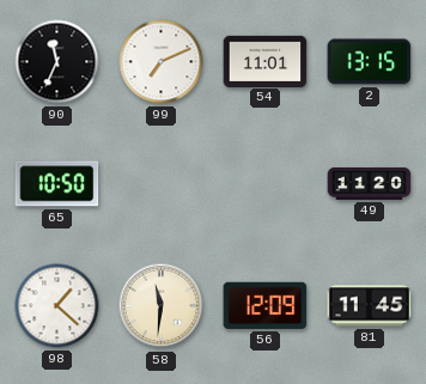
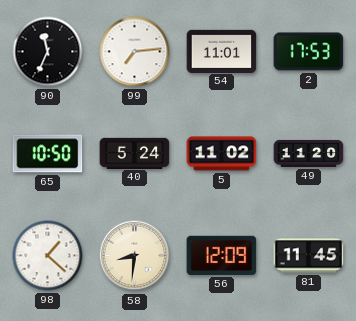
99: 7:11 -> 7:14 (135, 52)
2: 13:15 -> 17:53 (309, 52)
40: none -> 5:24 (135, 153)
5: none -> 11:02 (222, 154)
58: 11:31 -> 8:31 (135, 256)
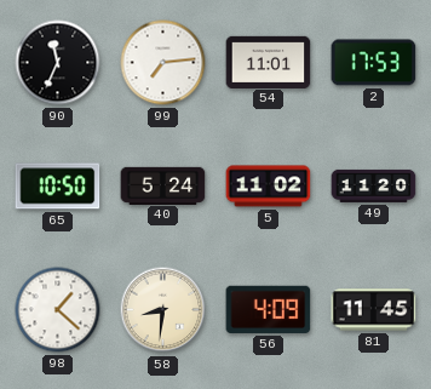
56: 12:09 -> 4:09 (269, 309)
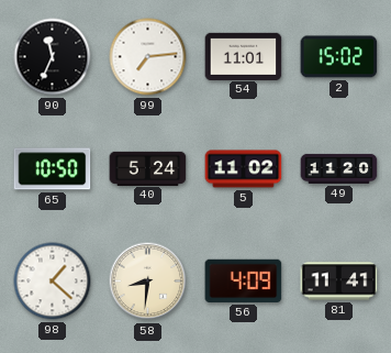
2: 17:53 -> 15:02 (339, 57)
81: 11:45 -> 11:41 (339, 282)
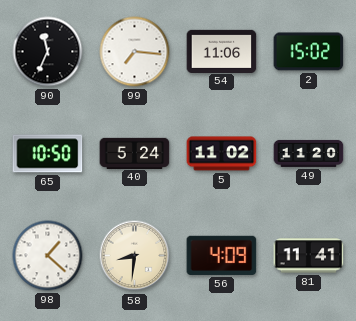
99: 7:14 -> 7:16 (135, 52)
54: 11:01 -> 11:06 (222, 51)
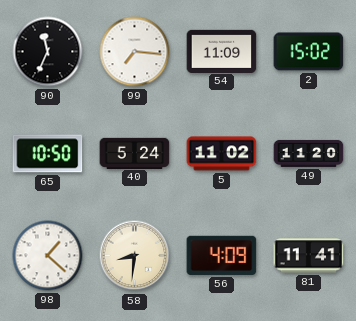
54: 11:06 -> 11:09 (222, 51)
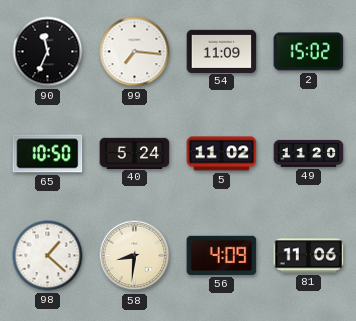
81: 11:41 -> 11:06 (309, 256)
